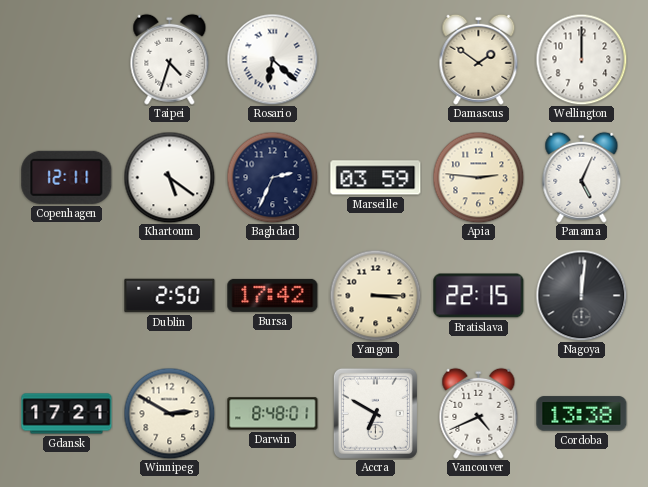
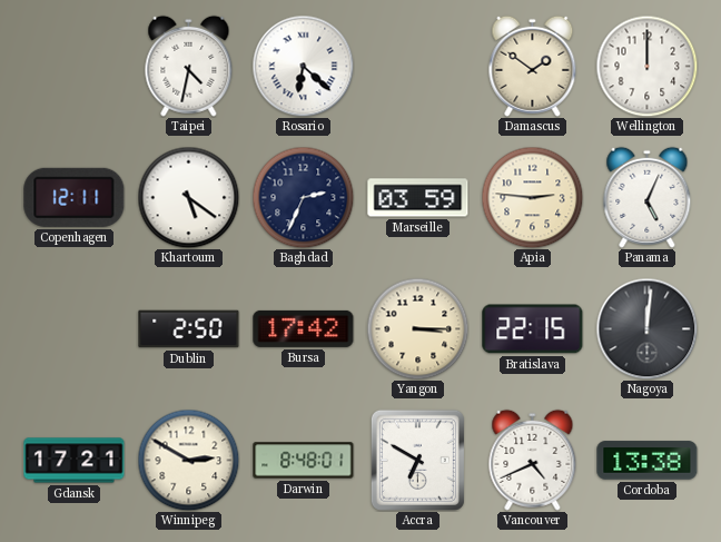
Taipei: 4:33 -> 4:32 (189, 66)
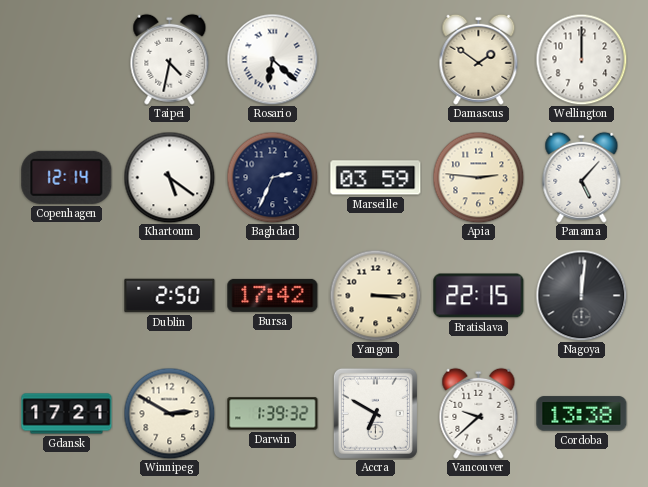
Copenhagen: 12:11 -> 12:14 (67, 177)
Panama: 5:04 -> 5:07 (582, 177)
Darwin: 8:48 -> 1:39 (273, 414)
Vancouver: 4:41 -> 9:38 (479, 413)
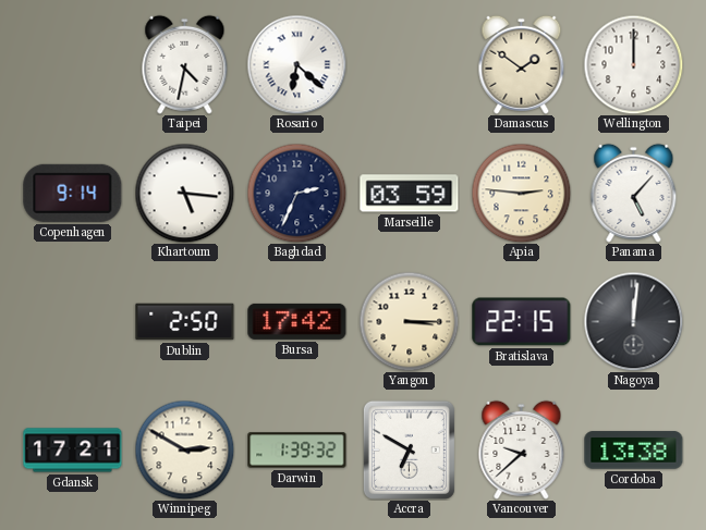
Copenhagen: 12:14 -> 9:14 (73, 193)
Khartoum: 5:21 -> 5:16 (184, 193)
